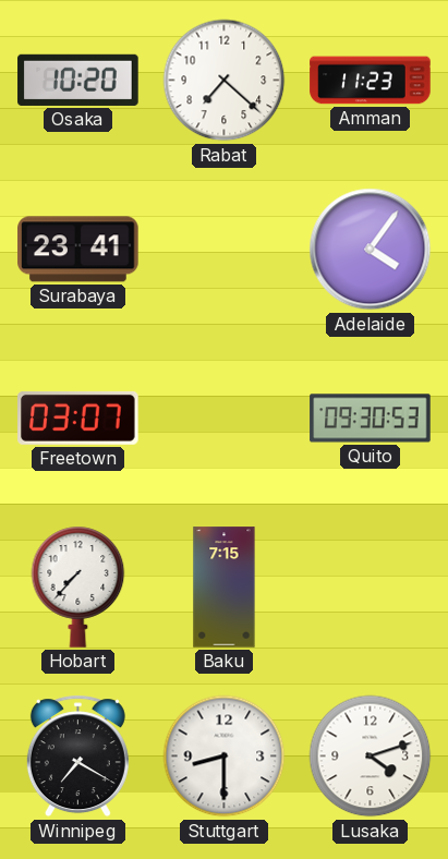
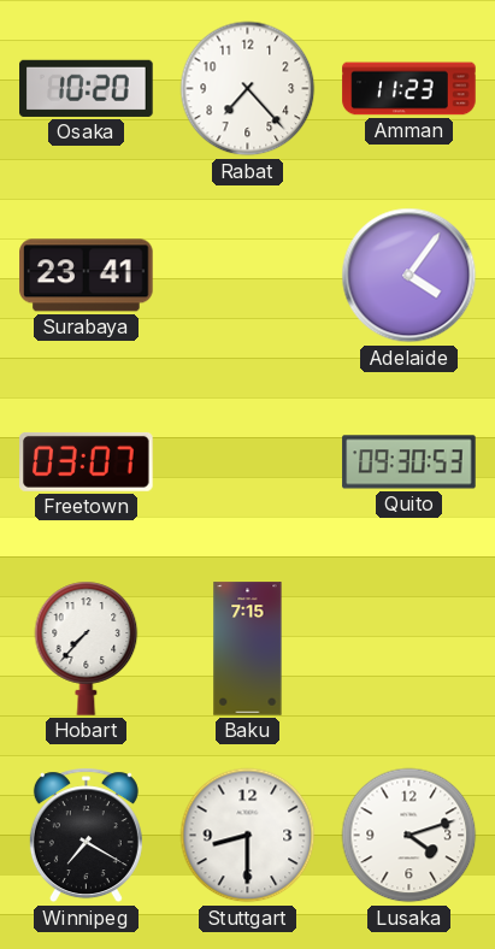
Rabat: 7:22 -> 7:23 (248, 89)
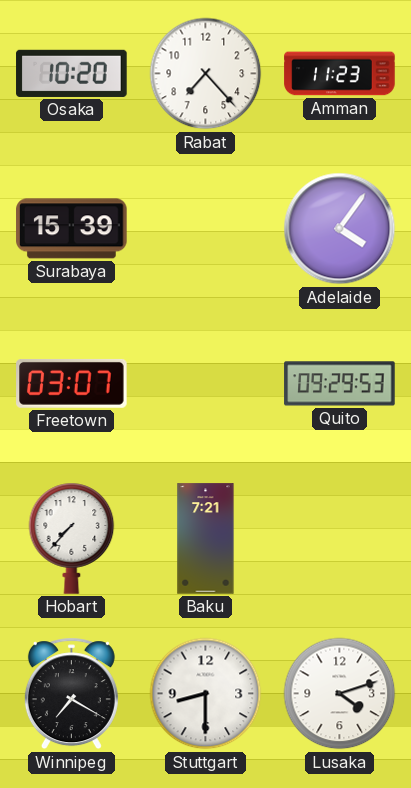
Surabaya: 23:41 -> 15:39 (72, 229)
Quito: 09:30 -> 09:29 (340, 384)
Baku: 7:15 -> 7:21 (206, 539)
